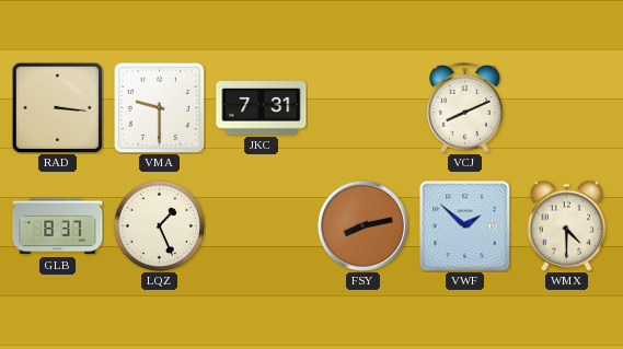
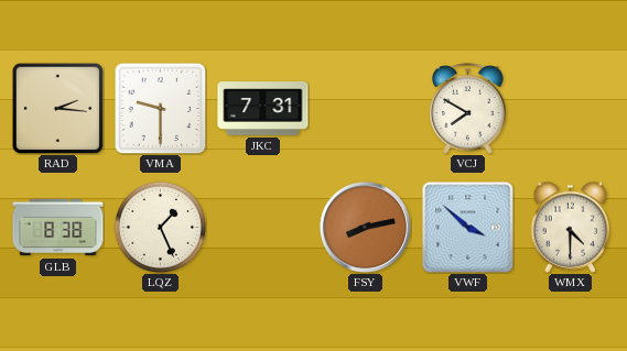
RAD: 3:16 -> 2:16 (57, 108)
VCJ: 8:11 -> 7:50 (468, 109)
GLB: 8:37 -> 8:38 (58, 228)
VWF: 1:52 -> 3:52 (468, 228)
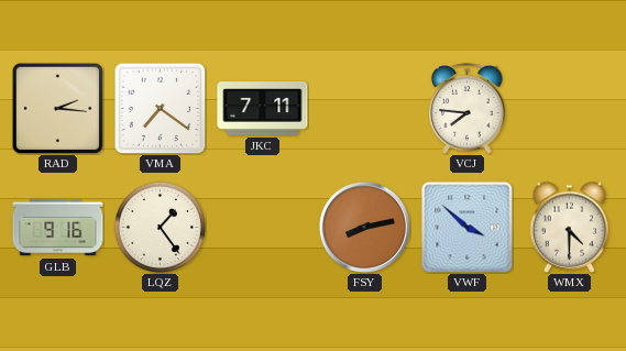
VMA: 9:30 -> 7:21 (160, 108)
JKC: 7:31 -> 7:11 (263, 109)
VCJ: 7:50 -> 7:46 (468, 109)
GLB: 8:38 -> 9:16 (58, 228)
LQZ: 1:26 -> 1:24 (160, 227)
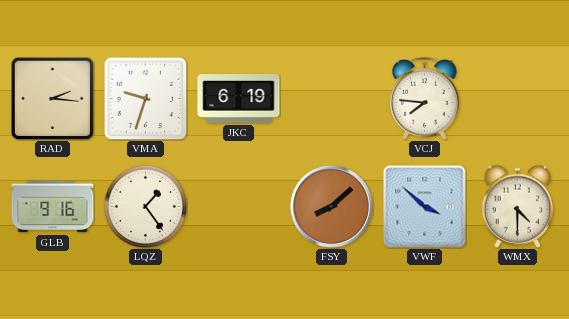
VMA: 7:21 -> 9:33 (145, 98)
JKC: 7:11 -> 6:19 (239, 99)
FSY: 8:13 -> 8:08 (331, 206)
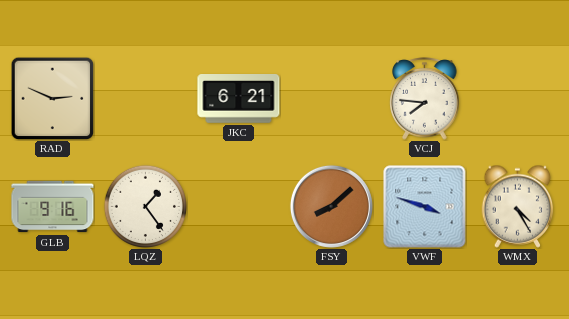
RAD: 2:16 -> 2:49 (52, 98)
VMA: 9:33 -> none (145, 98)
JKC: 6:19 -> 6:21 (239, 99)
VWF: 3:52 -> 3:48 (425, 207)
WMX: 4:30 -> 4:25 (518, 206)
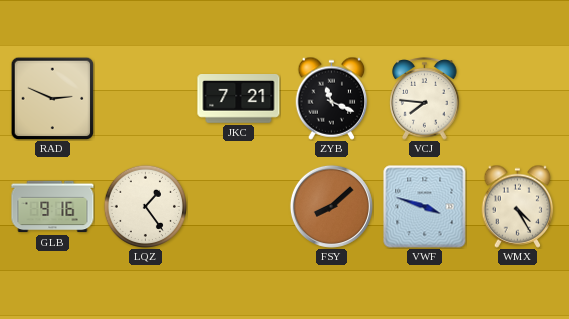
JKC: 6:21 -> 7:21 (239, 99)
ZYB: none -> 11:19 (332, 98)
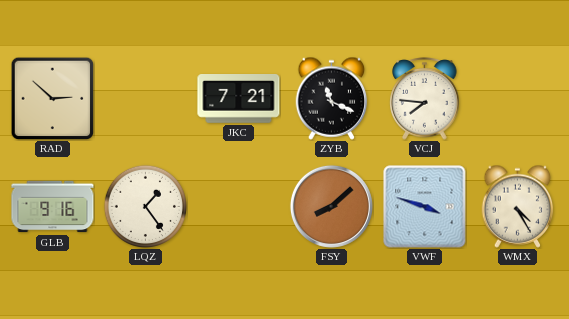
RAD: 2:49 -> 2:52 (52, 98)
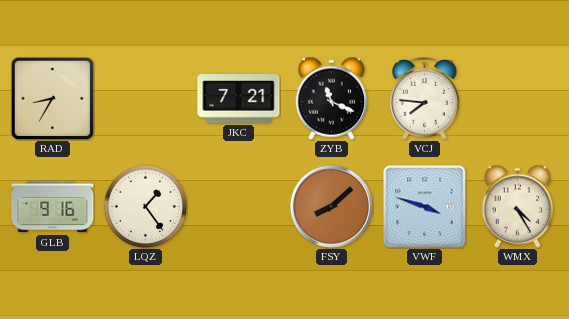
RAD: 2:52 -> 8:35 (52, 98)
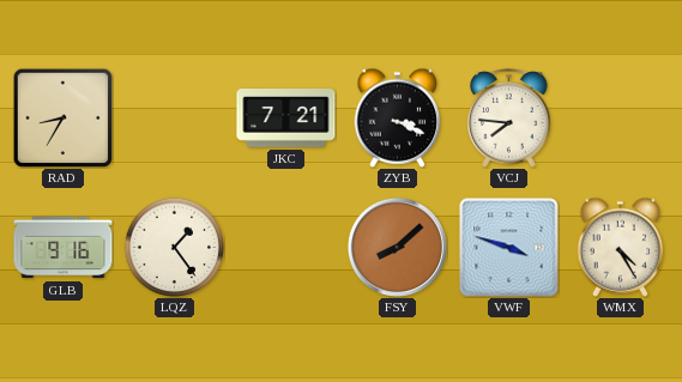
ZYB: 11:19 -> 3:19 (398, 117)
